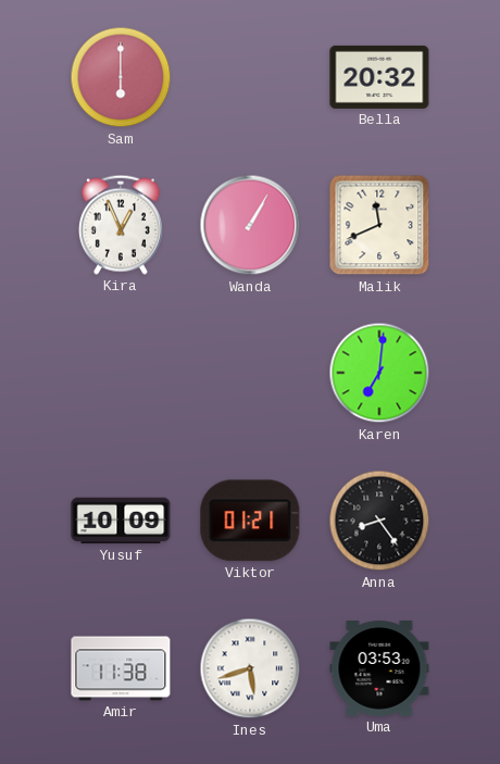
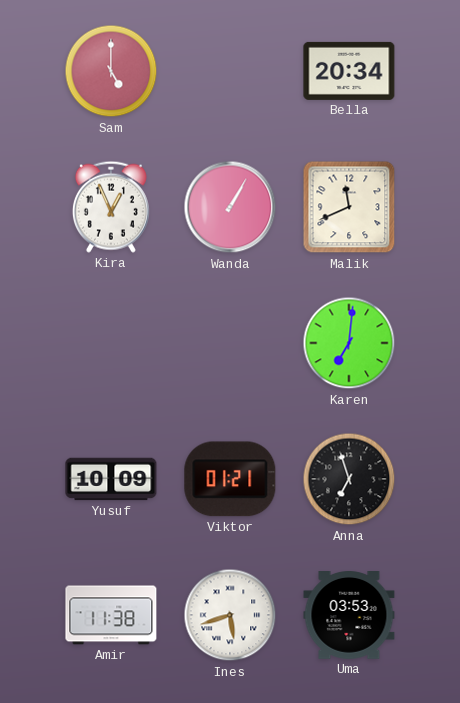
Sam: 6:00 -> 5:00 (111, 71)
Bella: 20:32 -> 20:34 (349, 71)
Anna: 8:24 -> 6:57 (349, 479)
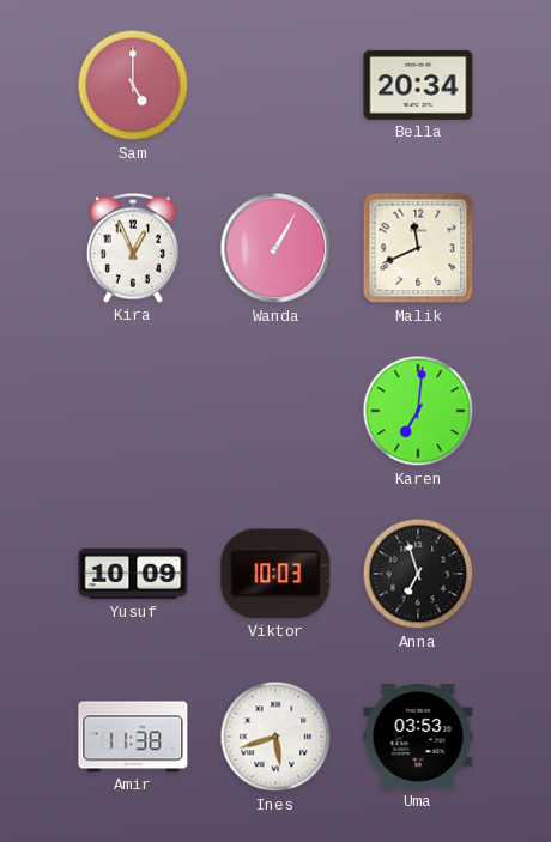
Viktor: 01:21 -> 10:03 (275, 574)
